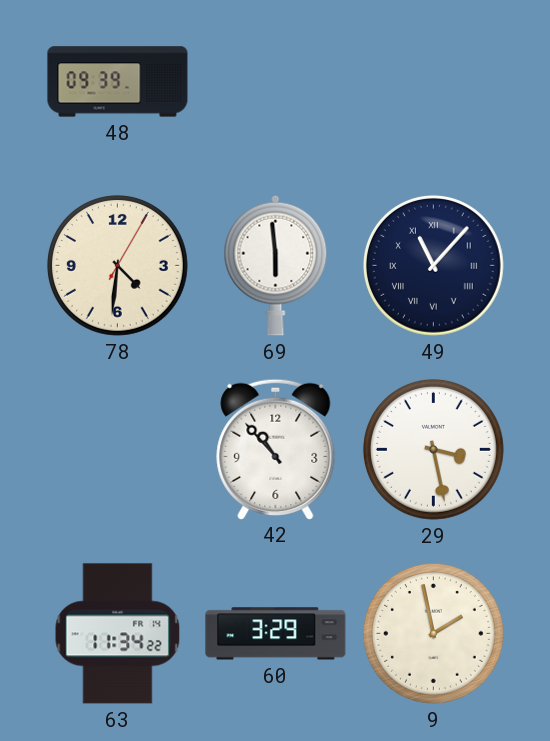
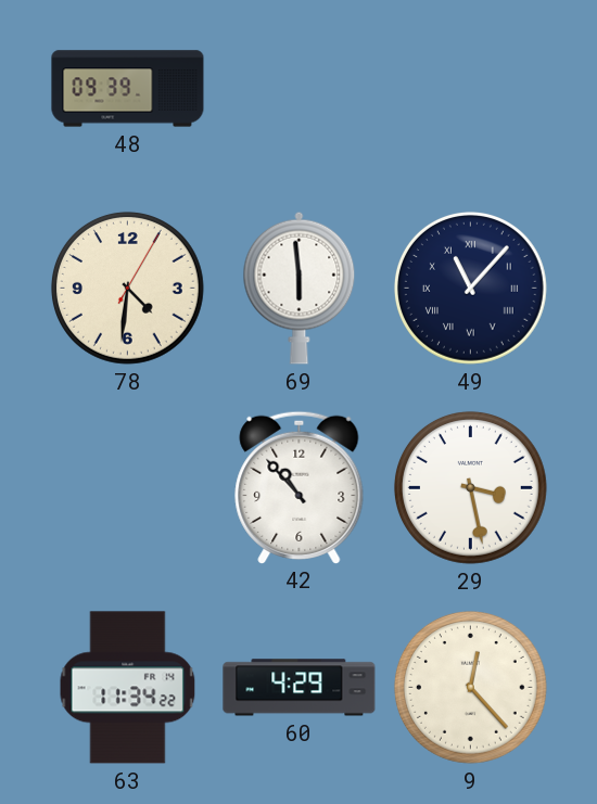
60: 3:29 -> 4:29 (300, 688)
9: 1:58 -> 12:23 (470, 687)
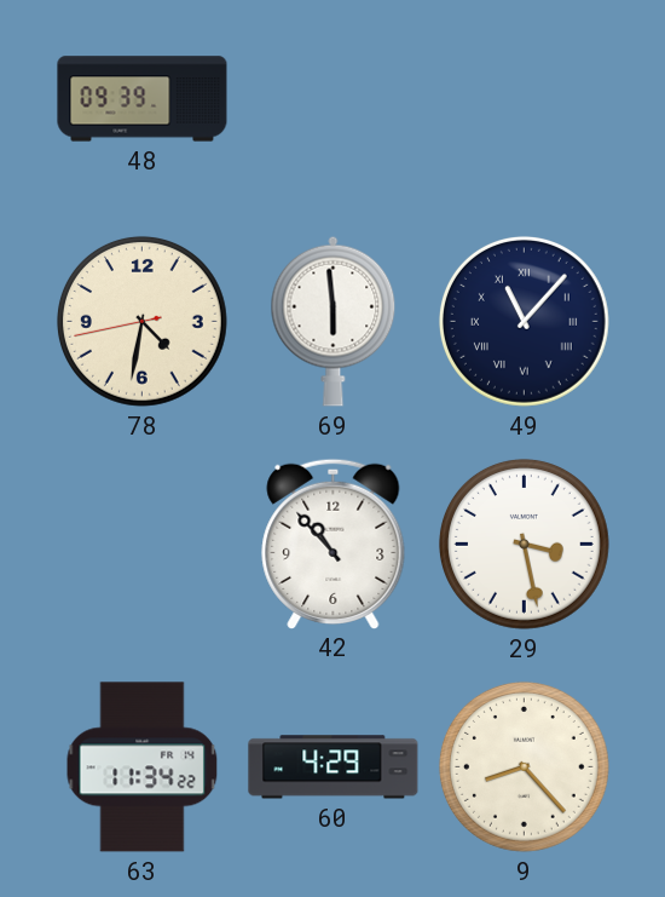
78: 4:31:05 -> 4:31:43 (141, 321)
9: 12:23 -> 8:23 (524, 766)
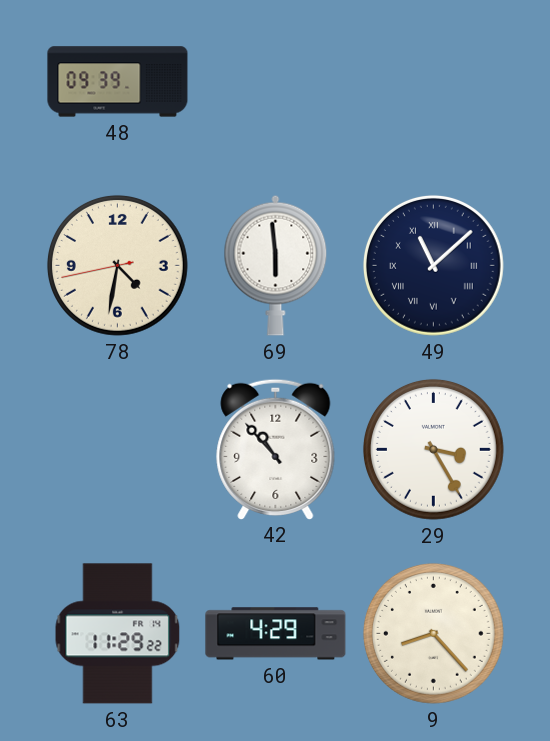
49: 11:07 -> 11:08 (433, 265)
29: 3:28 -> 3:25 (433, 449)
63: 11:34 -> 11:29 (118, 634)
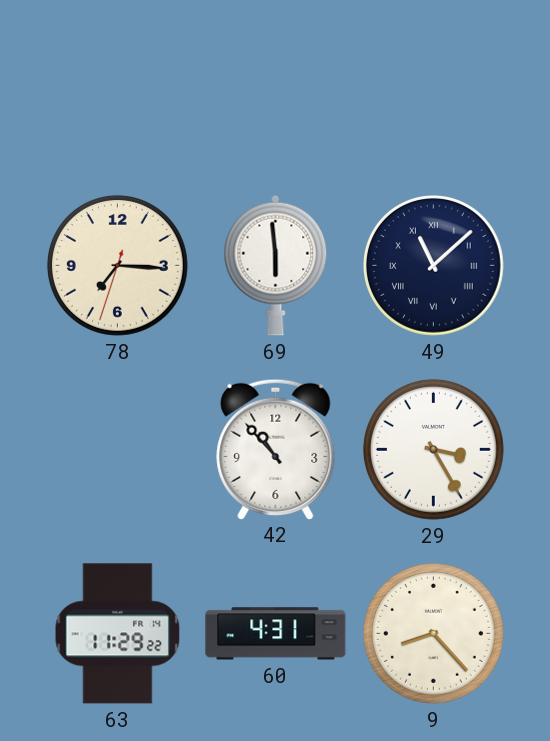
48: 09:39 -> none (118, 82)
78: 4:31 -> 7:15 (117, 265)
60: 4:29 -> 4:31 (276, 634)
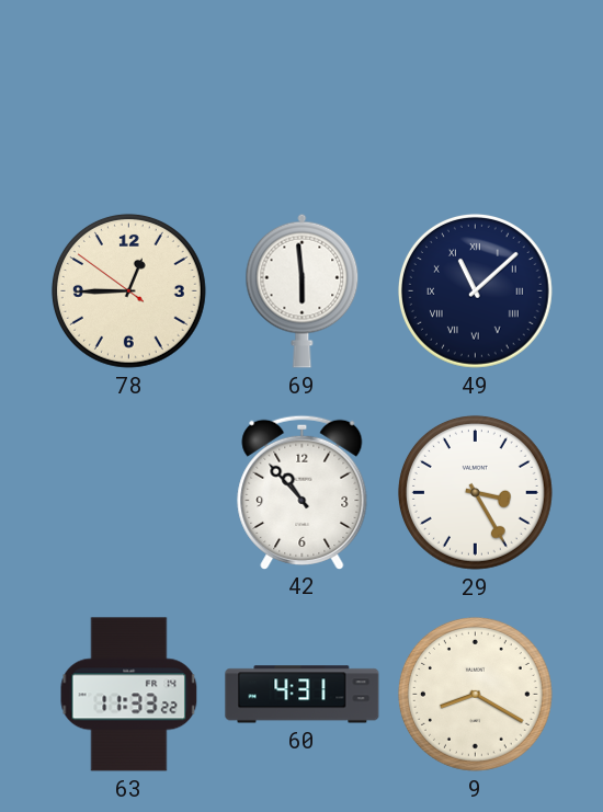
78: 7:15 -> 12:44 (128, 290)
63: 11:29 -> 11:33 (129, 695)
9: 8:23 -> 8:20 (475, 694)
